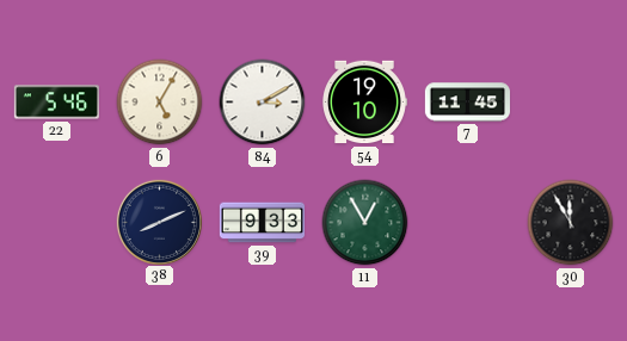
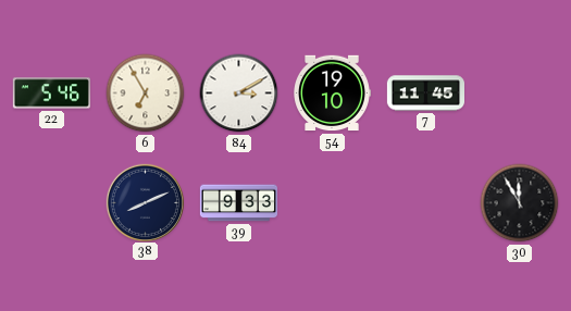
6: 5:05 -> 6:55 (146, 94)
11: 12:55 -> none (365, 223)
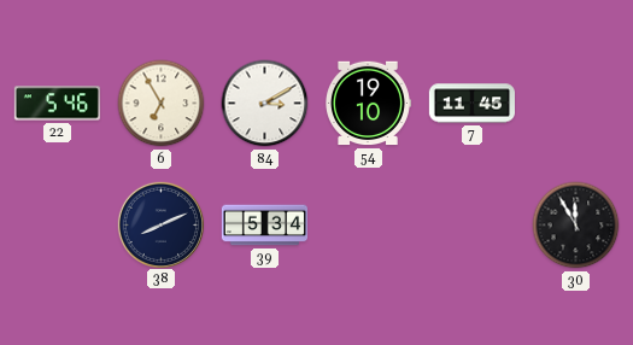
39: 9:33 -> 5:34 (264, 226)
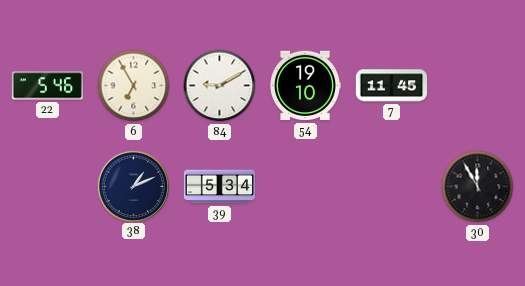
84: 3:10 -> 9:10 (220, 86)
38: 8:11 -> 1:11 (133, 186)
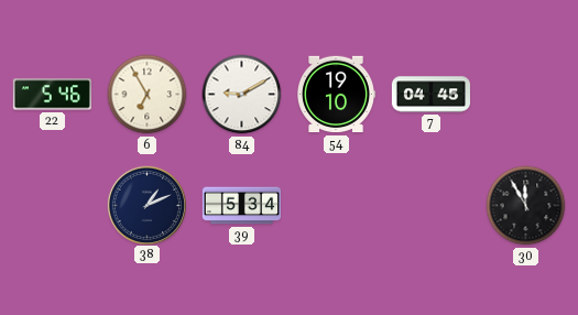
7: 11:45 -> 04:45 (430, 95)
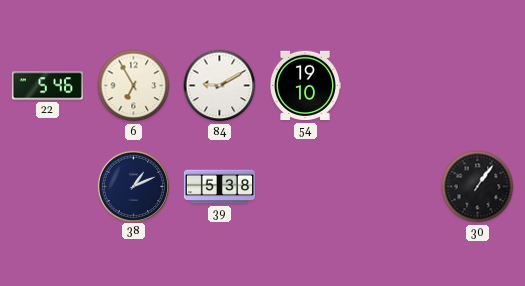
7: 04:45 -> none (430, 95)
39: 5:34 -> 5:38 (219, 187)
30: 11:55 -> 1:06 (478, 187)
